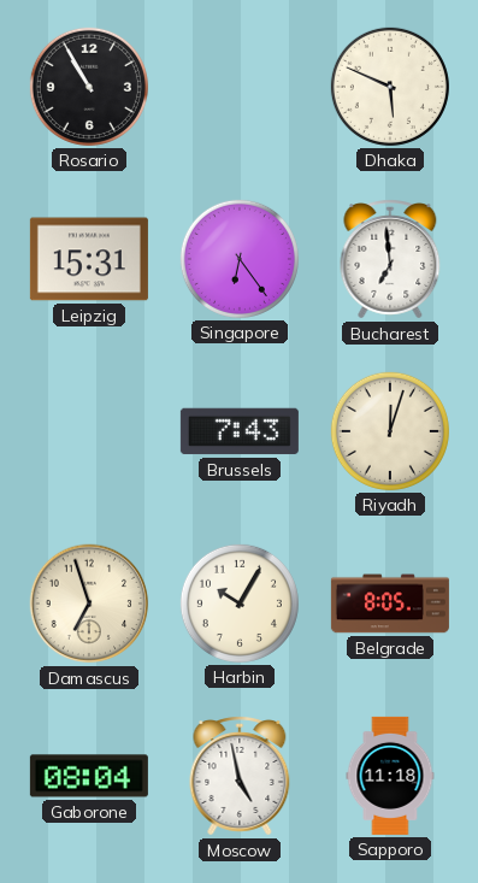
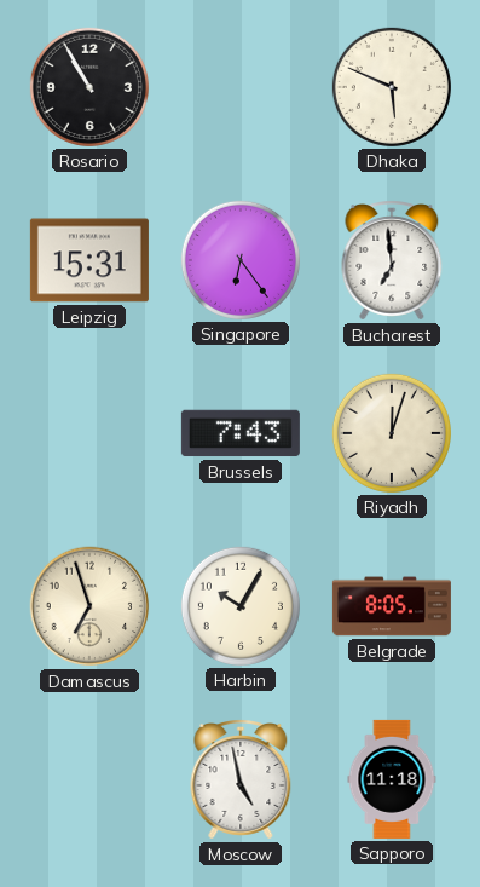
Gaborone: 08:04 -> none (89, 776)
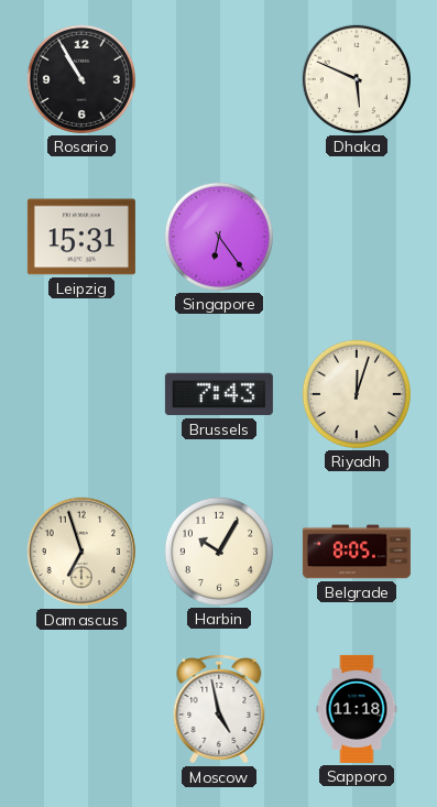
Bucharest: 6:59 -> none (392, 261)
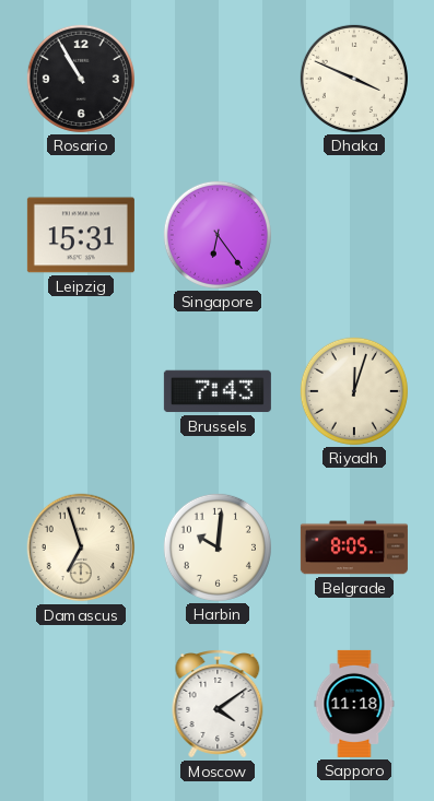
Dhaka: 5:49 -> 3:49 (354, 79)
Harbin: 10:05 -> 10:01 (218, 547)
Moscow: 4:58 -> 4:09 (218, 705)
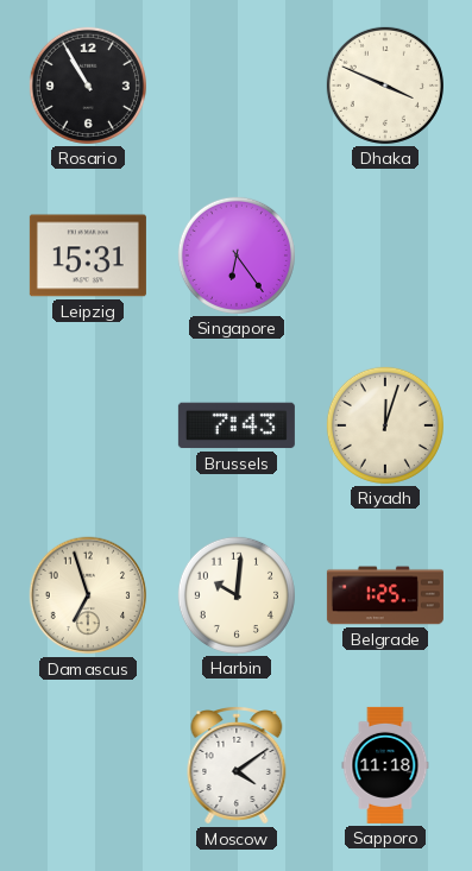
Belgrade: 8:05 -> 1:25 (385, 595)
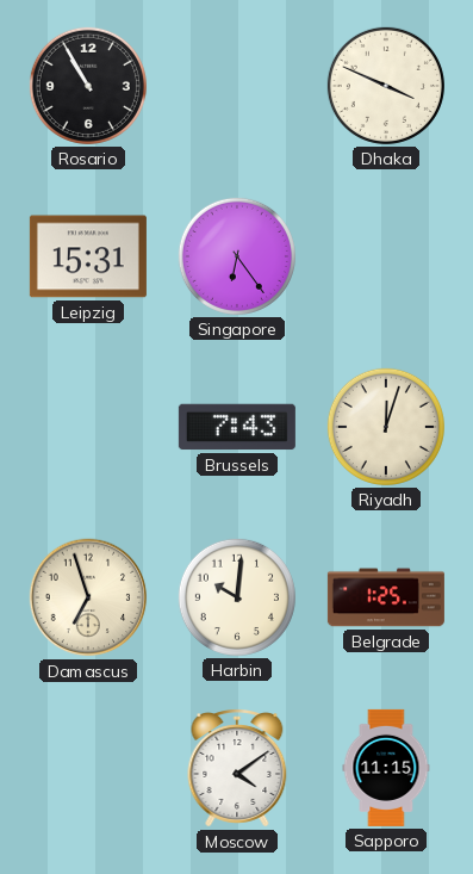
Sapporo: 11:18 -> 11:15 (386, 768)
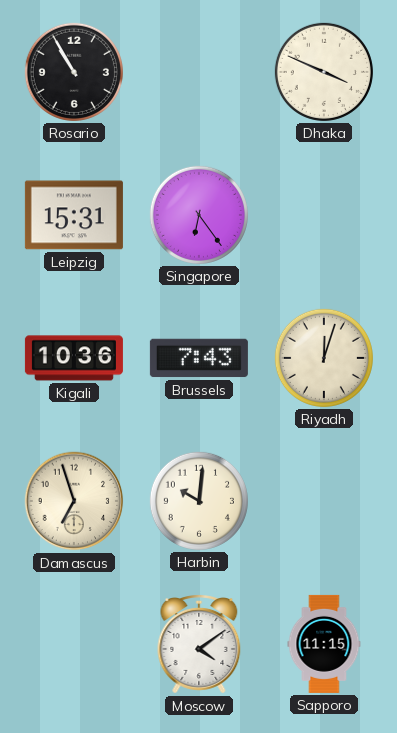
Kigali: none -> 10:36 (74, 358)
Belgrade: 1:25 -> none (386, 597)
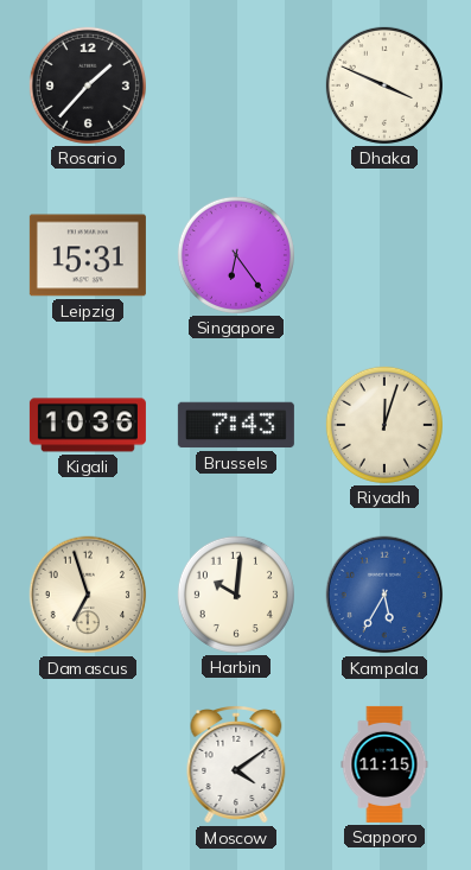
Rosario: 10:55 -> 1:37 (88, 85)
Kampala: none -> 5:35 (384, 595)
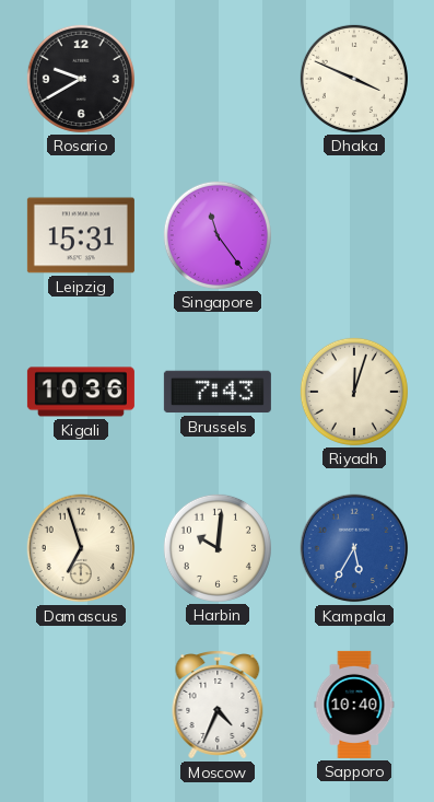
Rosario: 1:37 -> 9:40 (81, 79)
Singapore: 6:24 -> 11:24 (218, 235)
Moscow: 4:09 -> 4:34 (218, 706)
Sapporo: 11:15 -> 10:40 (354, 705)
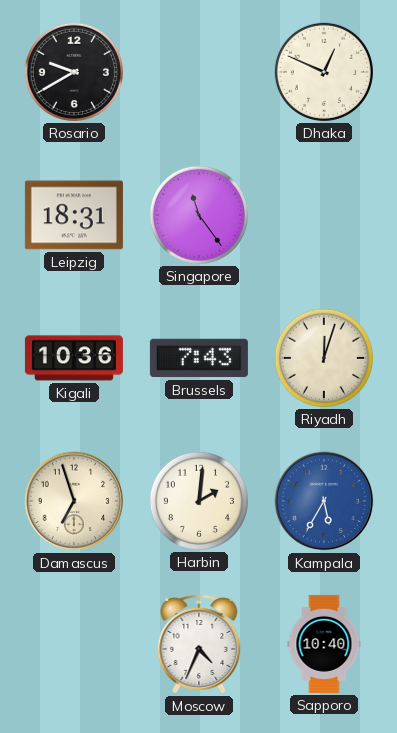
Dhaka: 3:49 -> 12:49 (324, 72)
Leipzig: 15:31 -> 18:31 (74, 215)
Harbin: 10:01 -> 2:01 (199, 501)
